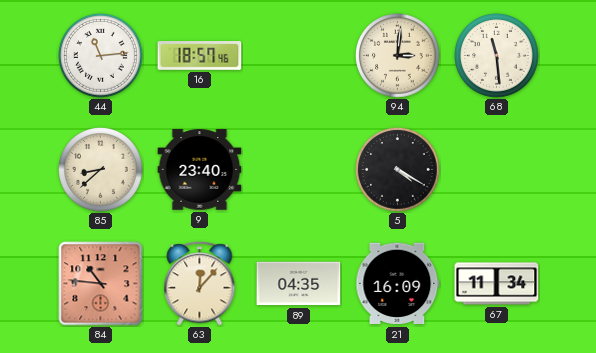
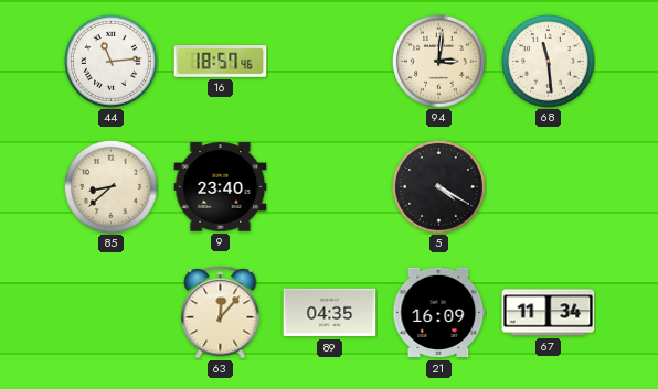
84: 10:46 -> none (101, 284)
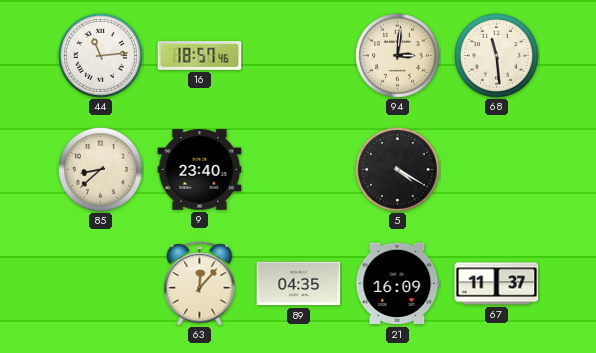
67: 11:34 -> 11:37 (497, 284)
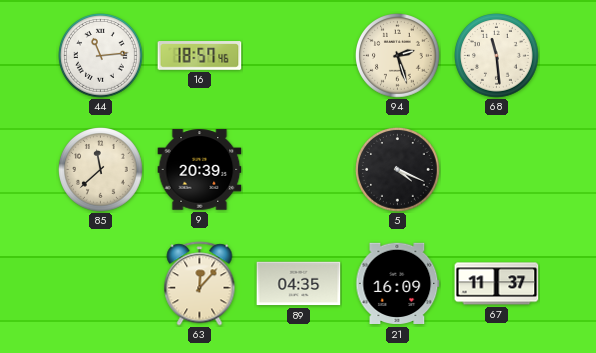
94: 3:01 -> 2:27 (398, 56)
85: 8:38 -> 11:38 (101, 170)
9: 23:40 -> 20:39 (200, 170)
5: 4:20 -> 4:19 (398, 170)
